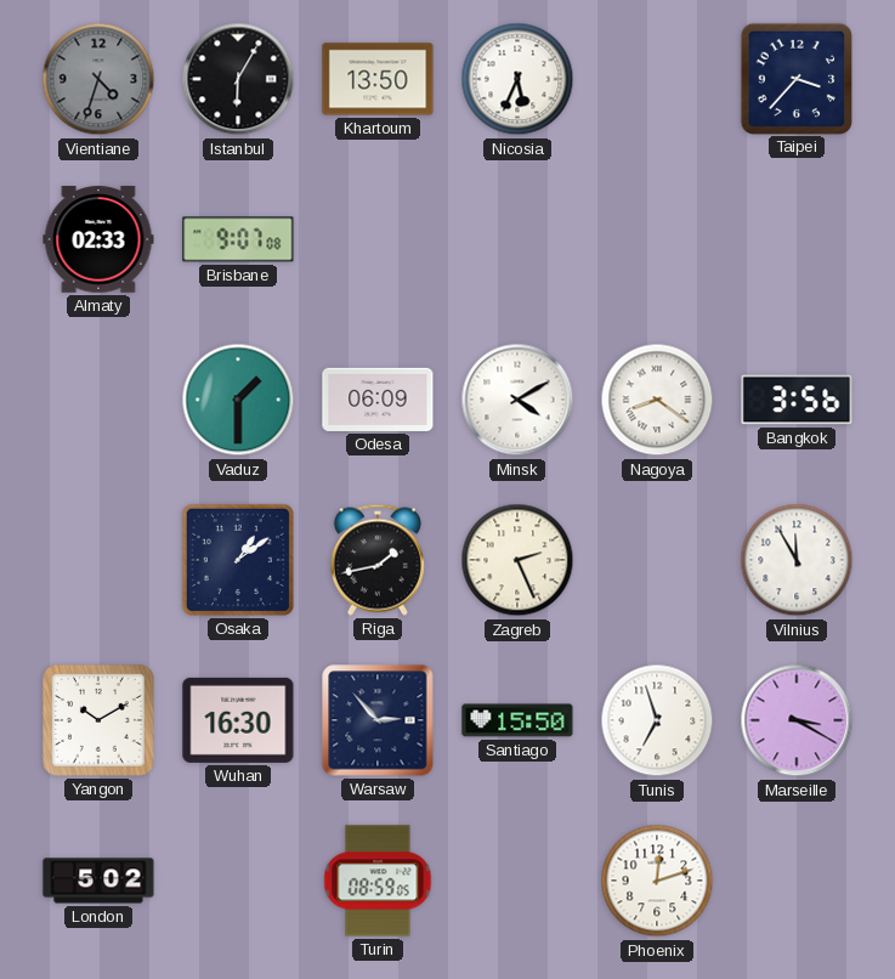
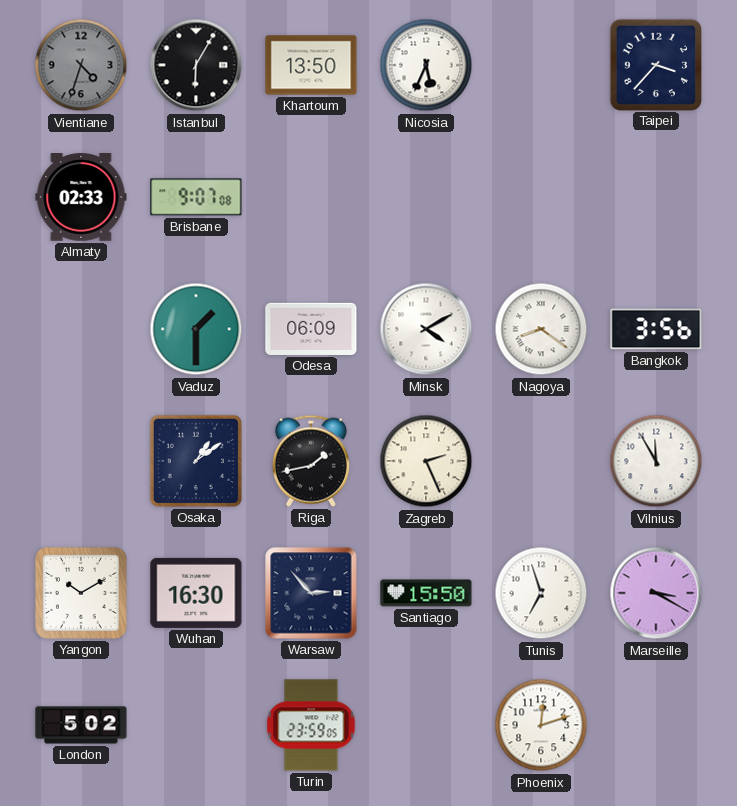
Turin: 08:59 -> 23:59 (311, 725)
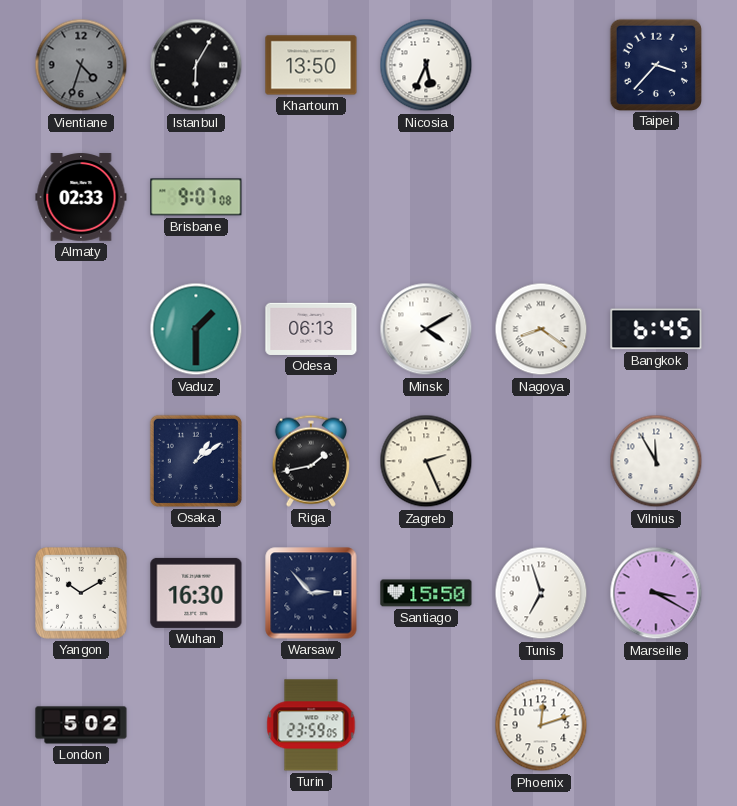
Odesa: 06:09 -> 06:13 (311, 329)
Bangkok: 3:56 -> 6:45 (656, 329)
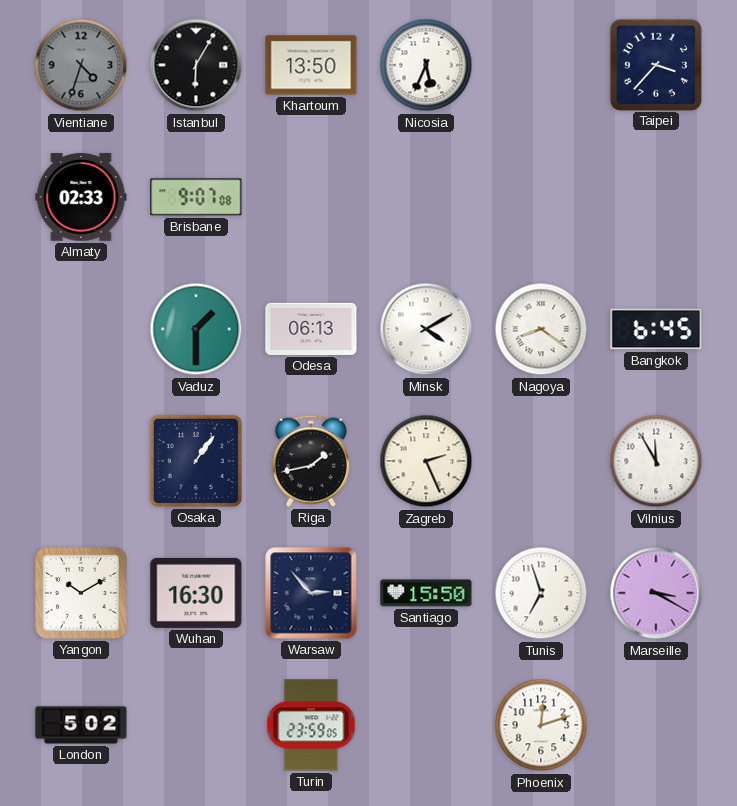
Osaka: 1:09 -> 1:06 (196, 461)
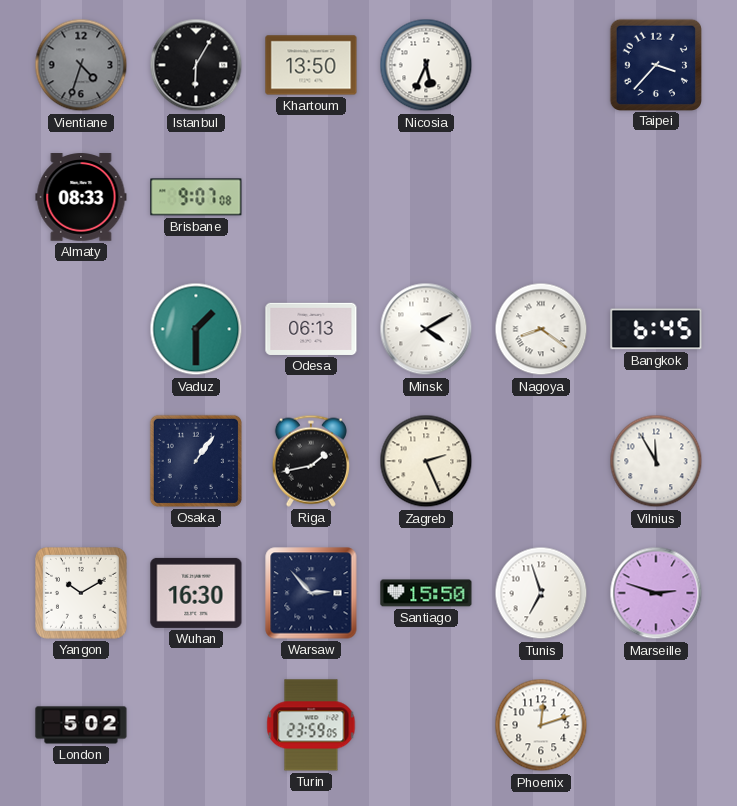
Almaty: 02:33 -> 08:33 (81, 197)
Marseille: 3:20 -> 2:48 (656, 593)
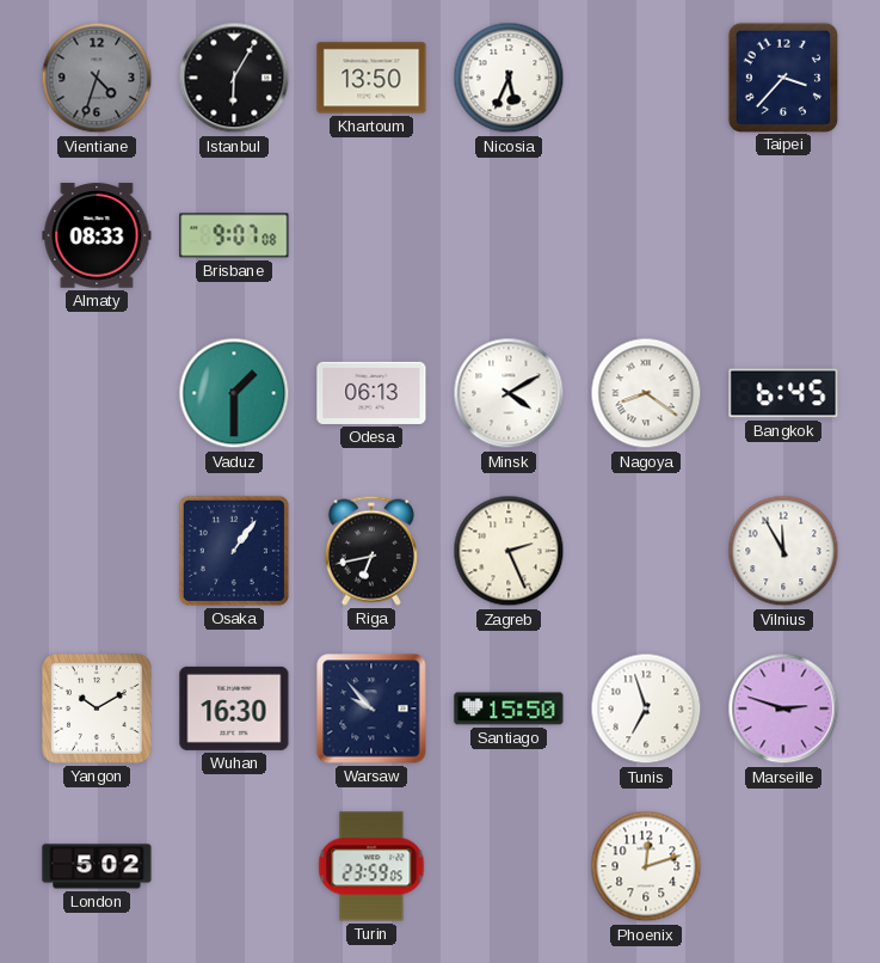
Riga: 1:43 -> 6:43 (371, 551)
Warsaw: 2:53 -> 9:53 (371, 709)
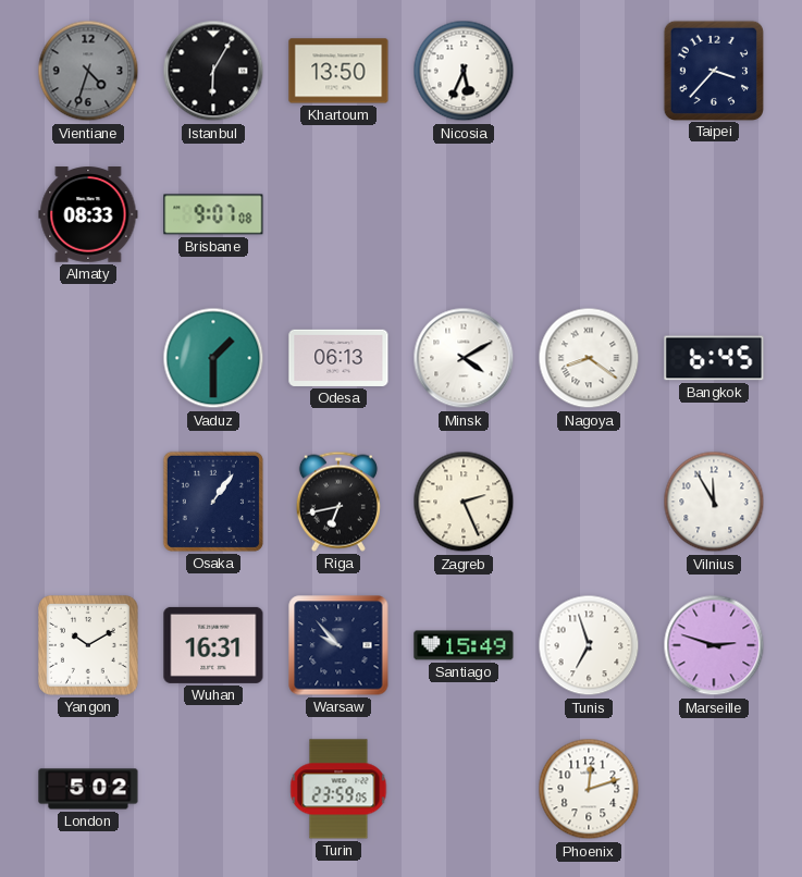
Wuhan: 16:30 -> 16:31 (213, 645)
Santiago: 15:50 -> 15:49 (464, 645)
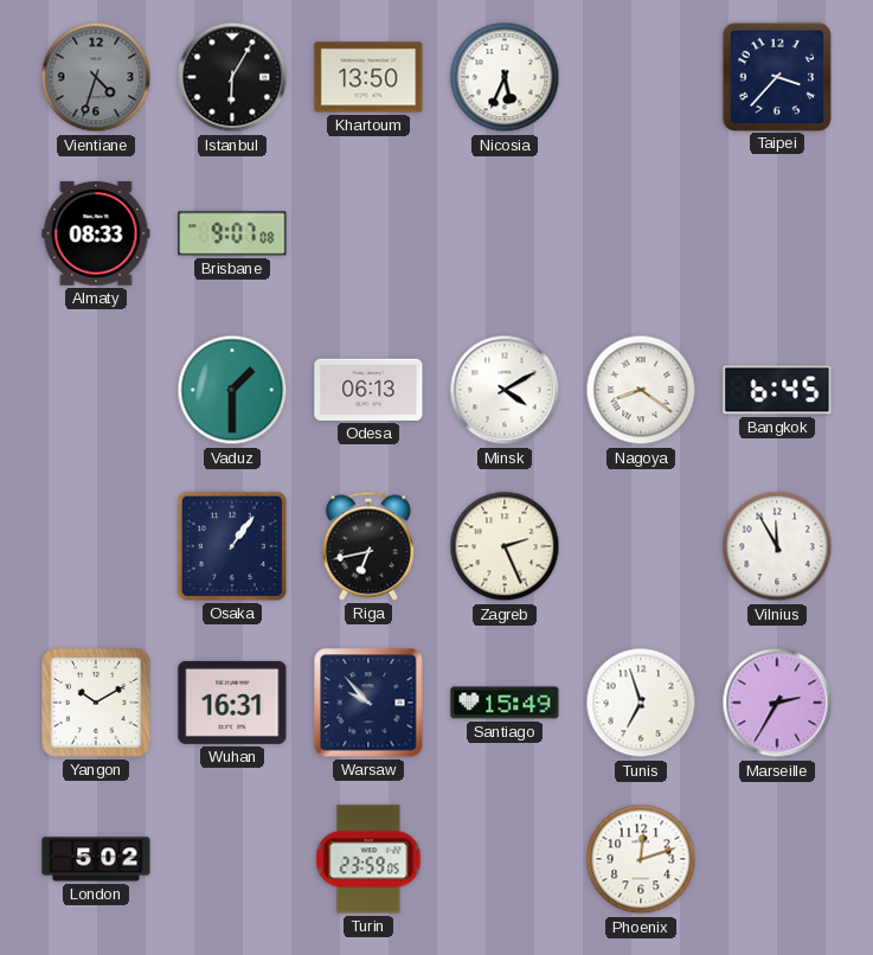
Marseille: 2:48 -> 2:35 (777, 703)
